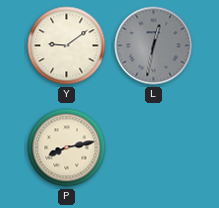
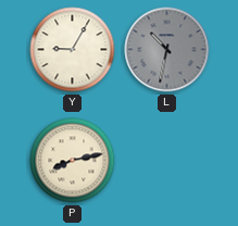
Y: 9:09 -> 9:05 (73, 50)
L: 12:32 -> 10:32 (167, 50)
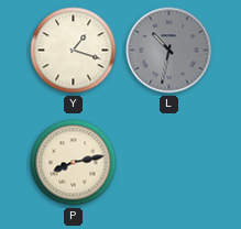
Y: 9:05 -> 1:18 (74, 51)
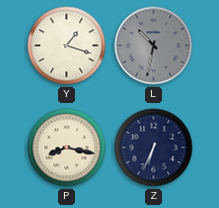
P: 8:13 -> 8:17 (67, 148)
Z: none -> 6:34 (154, 148)
